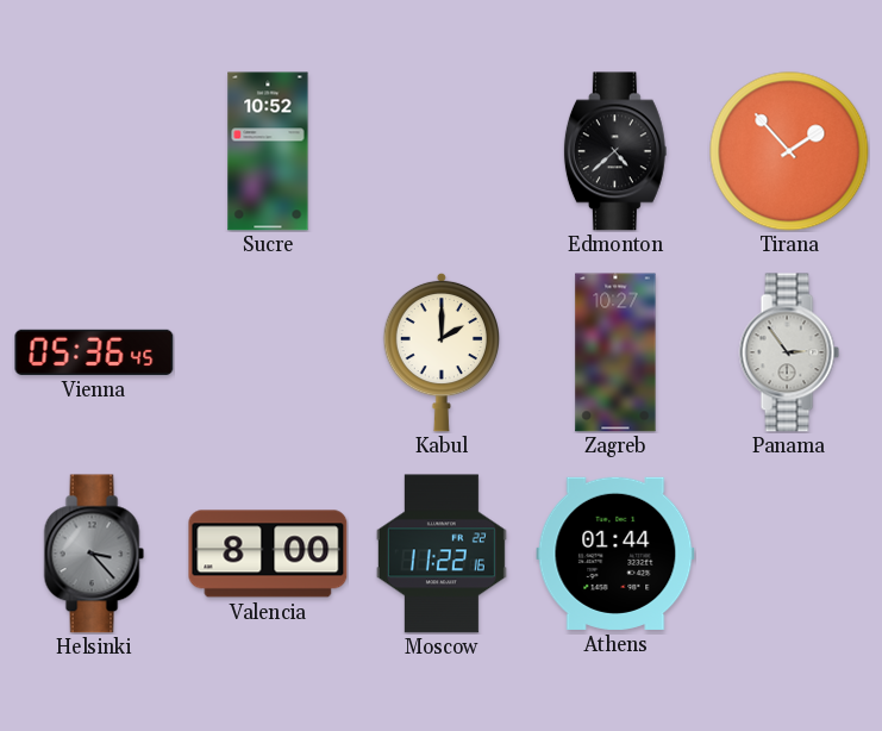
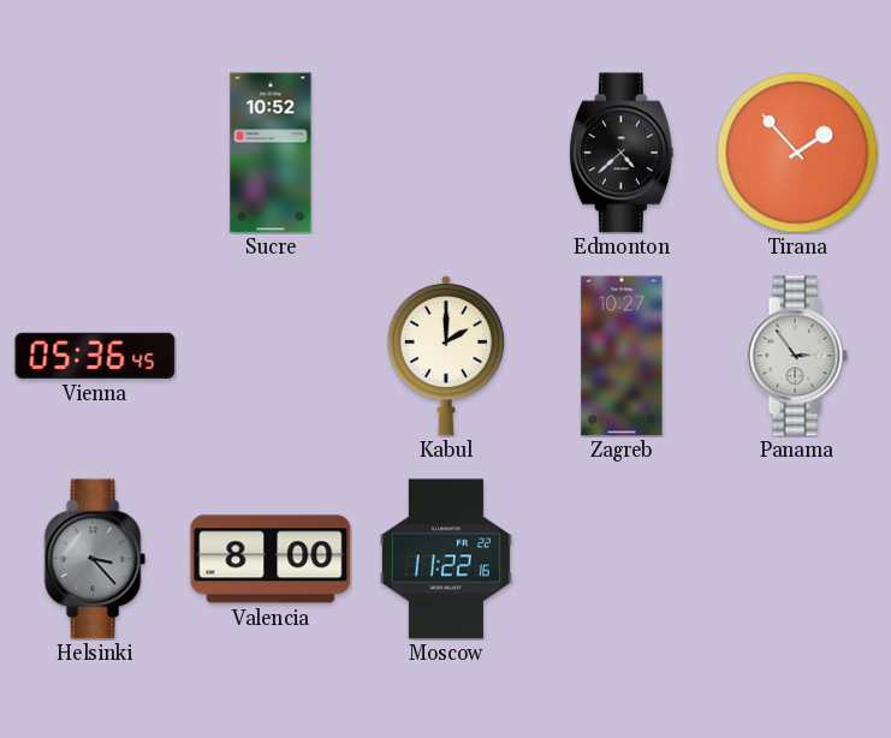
Athens: 01:44 -> none (615, 554)
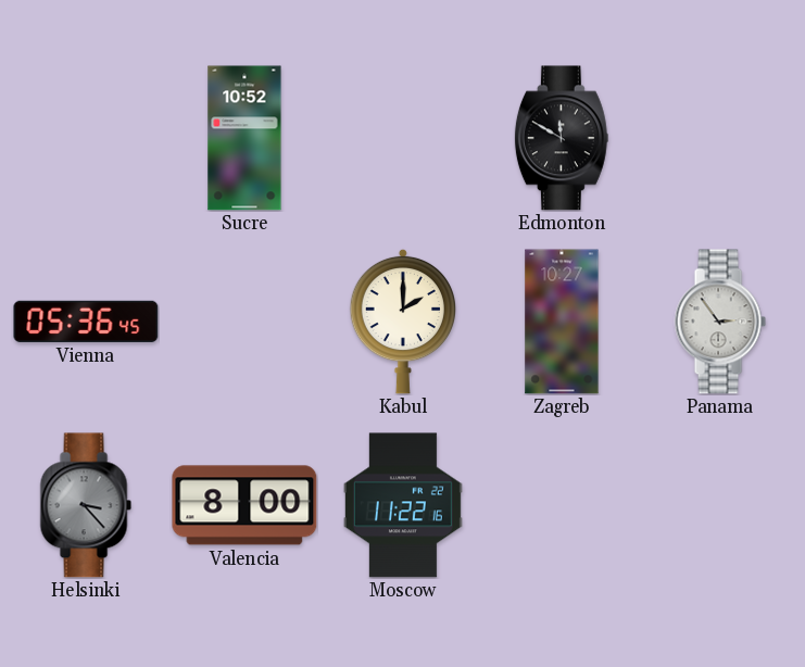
Edmonton: 4:38 -> 11:50 (562, 138)
Tirana: 1:53 -> none (797, 153)
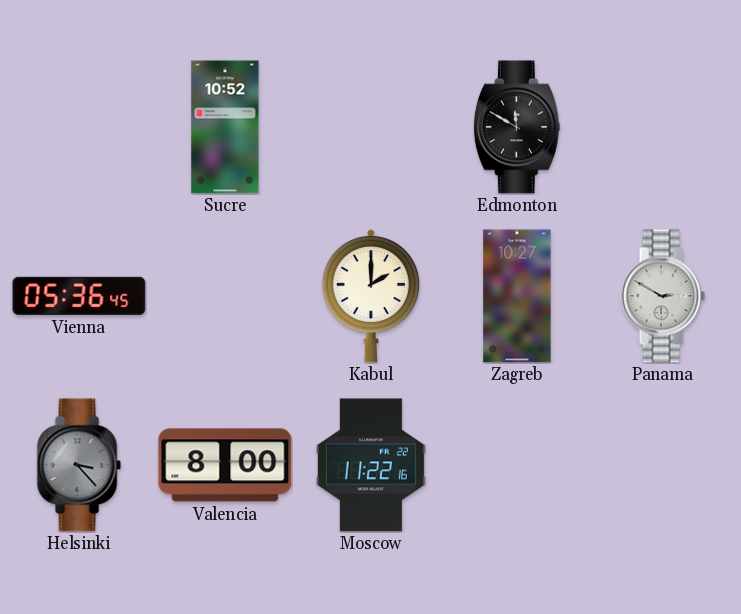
Panama: 2:54 -> 2:50 (663, 296)
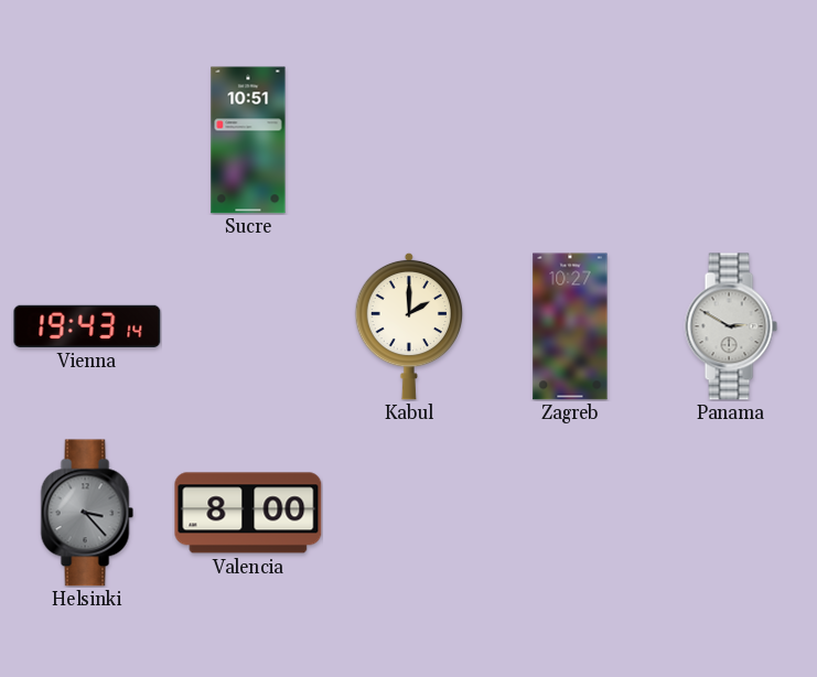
Sucre: 10:52 -> 10:51 (248, 140)
Edmonton: 11:50 -> none (517, 127)
Vienna: 05:36 -> 19:43 (87, 326)
Moscow: 11:22 -> none (371, 465)
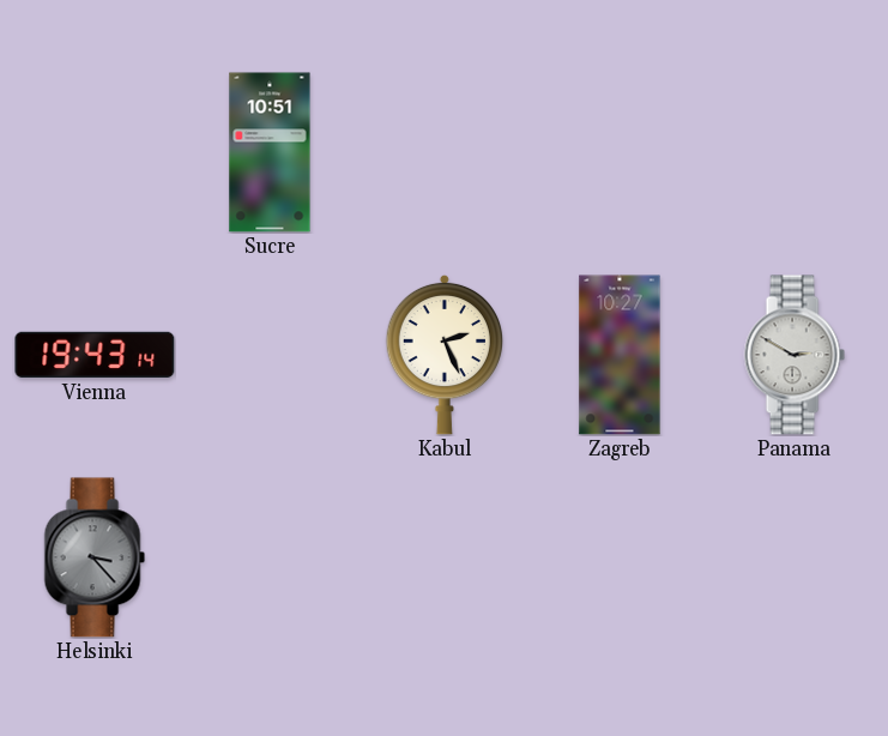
Kabul: 2:00 -> 2:26 (443, 355)
Valencia: 8:00 -> none (248, 513)
